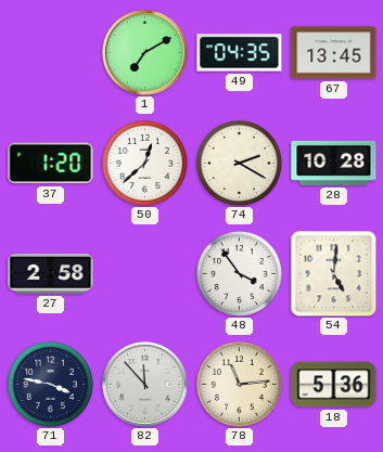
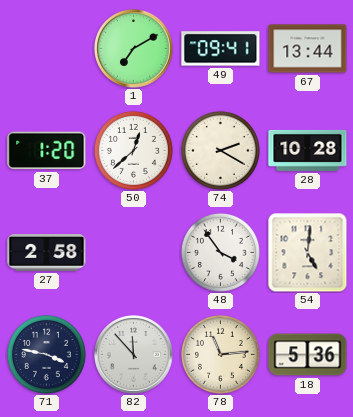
49: 04:35 -> 09:41 (221, 49)
67: 13:45 -> 13:44 (308, 49)
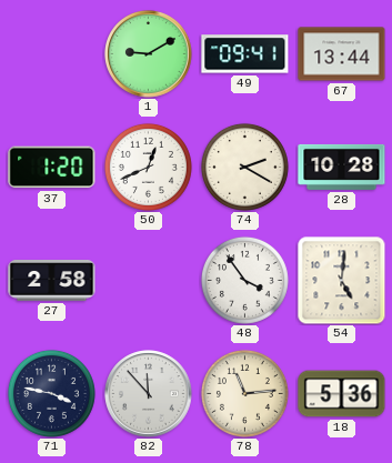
1: 7:10 -> 9:10 (149, 54)
50: 12:38 -> 12:41 (148, 167)
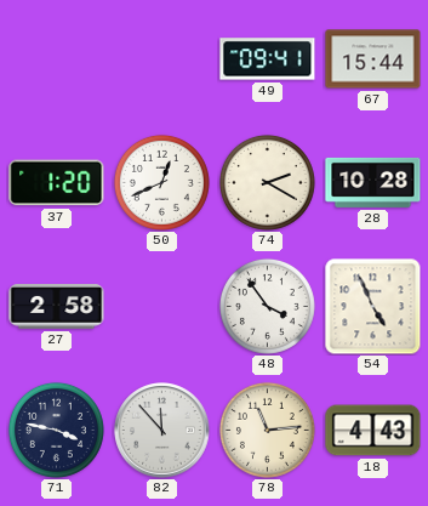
1: 9:10 -> none (149, 54)
67: 13:44 -> 15:44 (373, 59)
54: 5:01 -> 4:56 (373, 307)
18: 5:36 -> 4:43 (373, 431)
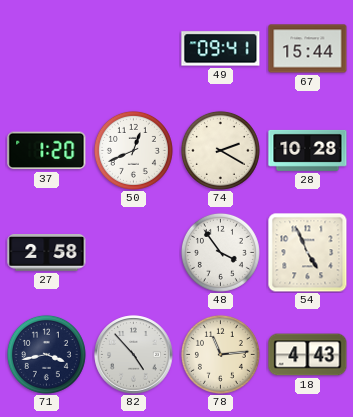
71: 3:47 -> 3:43 (46, 354)
82: 11:53 -> 4:53 (134, 355)
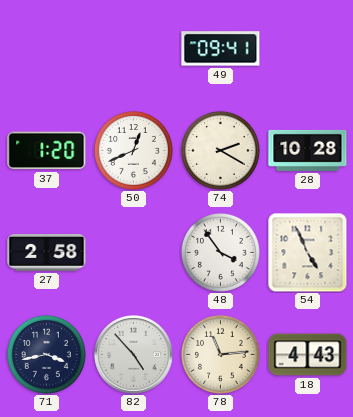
67: 15:44 -> none (308, 49)
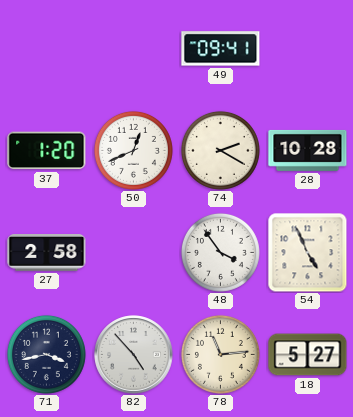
18: 4:43 -> 5:27 (308, 355)
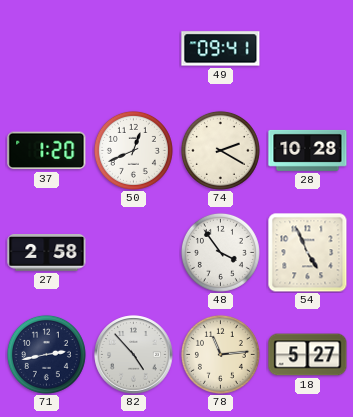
71: 3:43 -> 2:43 (46, 354)
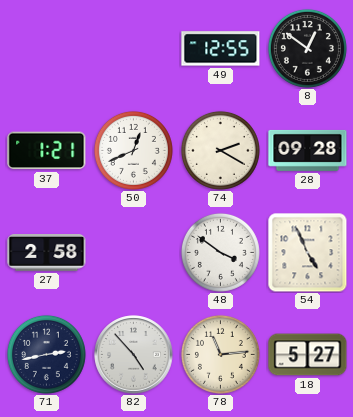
49: 09:41 -> 12:55 (221, 49)
8: none -> 12:51 (307, 48)
37: 1:20 -> 1:21 (47, 151)
28: 10:28 -> 09:28 (308, 150)
48: 3:54 -> 3:51 (220, 252)
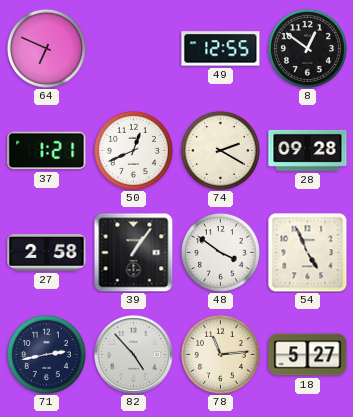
64: none -> 6:49 (46, 48)
39: none -> 1:06 (133, 252)
